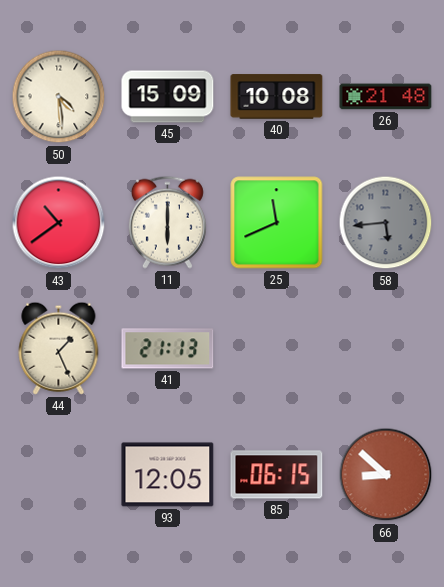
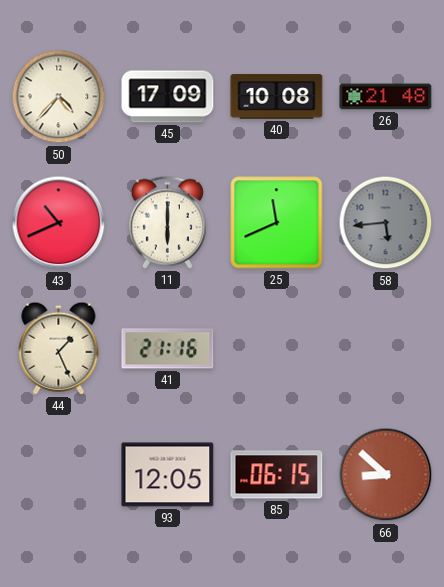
50: 4:29 -> 4:37 (59, 97)
45: 15:09 -> 17:09 (168, 97)
43: 10:39 -> 10:41 (59, 223)
41: 21:13 -> 21:16 (168, 349)
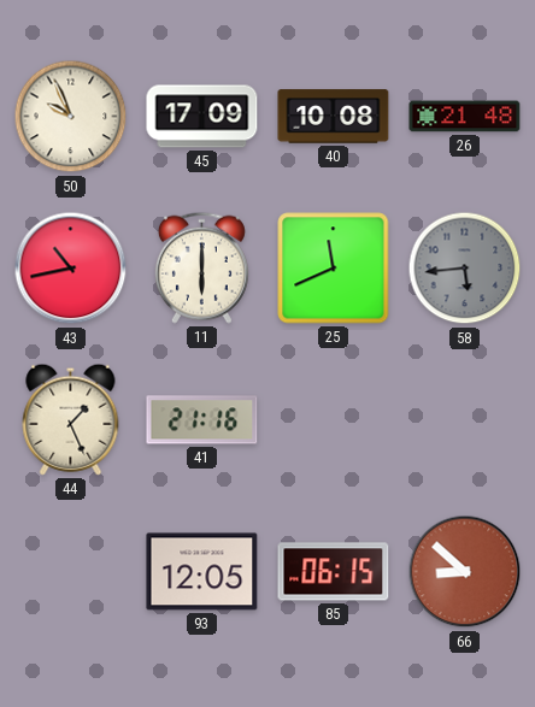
50: 4:37 -> 9:56 (71, 117)
43: 10:41 -> 10:43 (71, 269)
